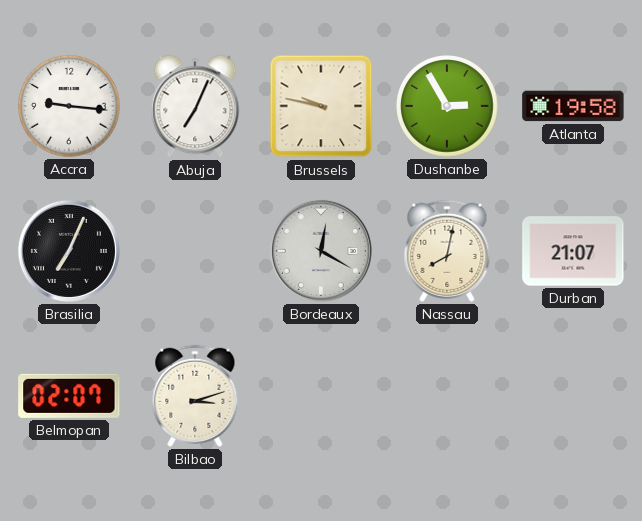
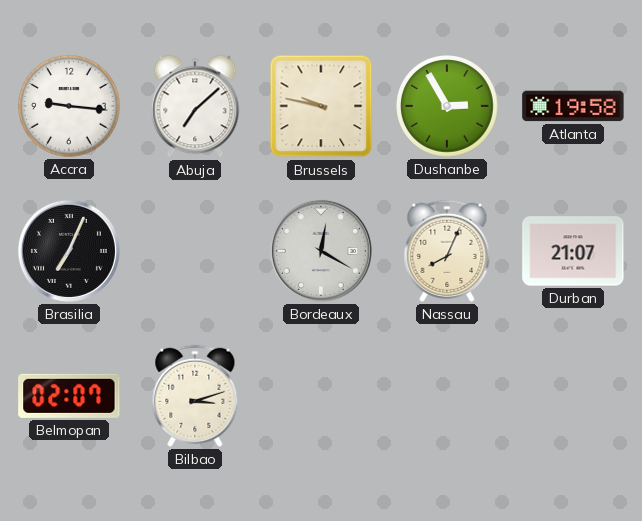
Abuja: 7:04 -> 7:08 (195, 106)
Nassau: 8:02 -> 8:04 (447, 251)
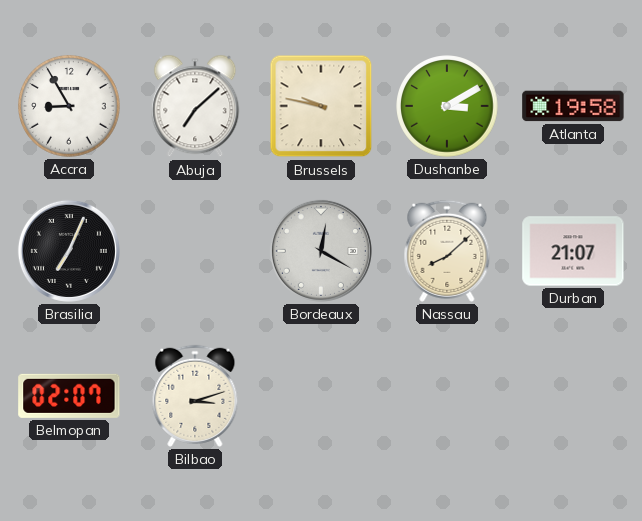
Accra: 9:16 -> 8:55 (69, 106)
Dushanbe: 2:55 -> 3:10 (447, 106)
Nassau: 8:04 -> 8:08 (447, 251)
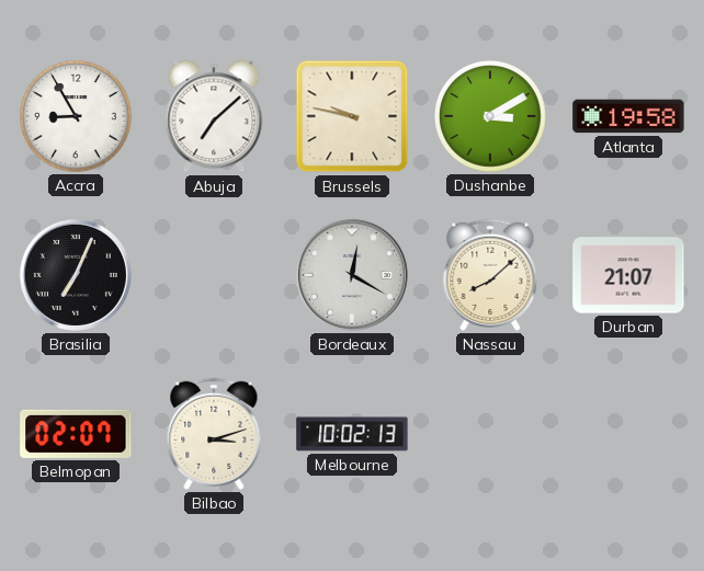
Melbourne: none -> 10:02 (352, 434)
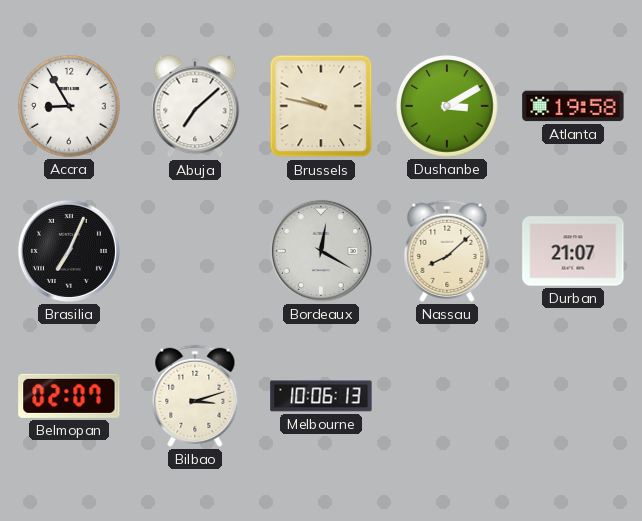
Melbourne: 10:02 -> 10:06 (321, 396)
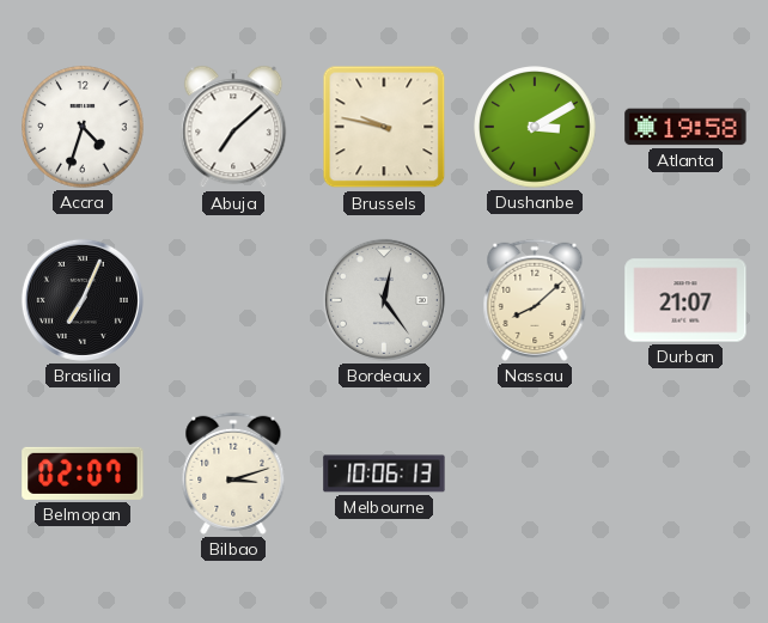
Accra: 8:55 -> 4:33 (83, 127)
Bordeaux: 12:20 -> 12:24 (384, 300)
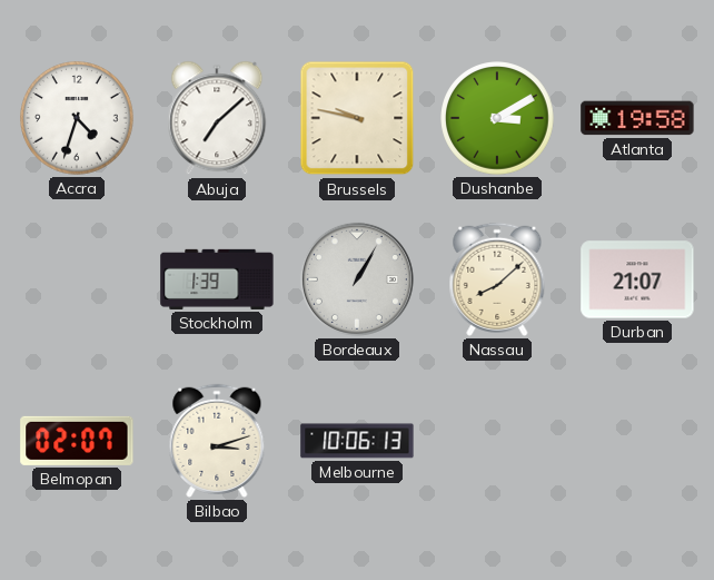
Brasilia: 7:04 -> none (83, 300)
Stockholm: none -> 1:39 (217, 279)
Bordeaux: 12:24 -> 1:05 (357, 279)
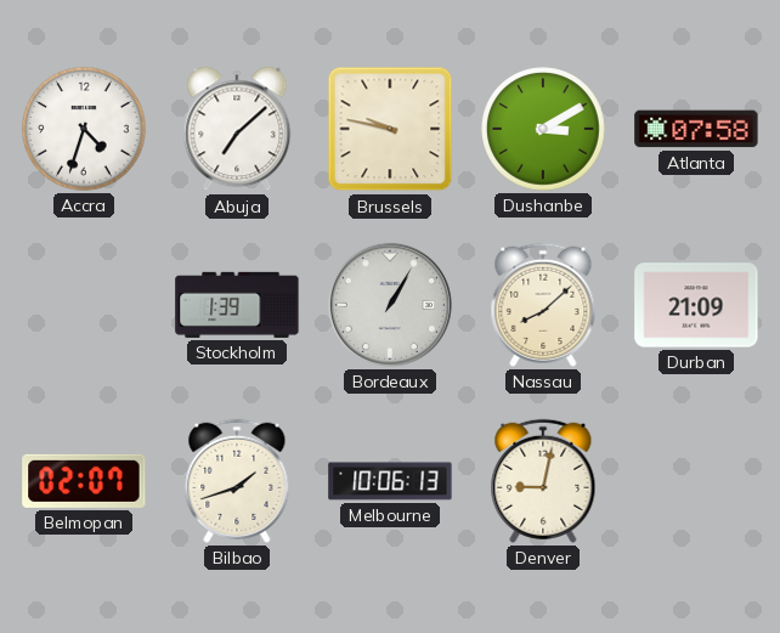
Atlanta: 19:58 -> 07:58 (696, 129)
Durban: 21:07 -> 21:09 (696, 305)
Bilbao: 3:12 -> 1:42 (237, 481)
Denver: none -> 9:02 (543, 481)
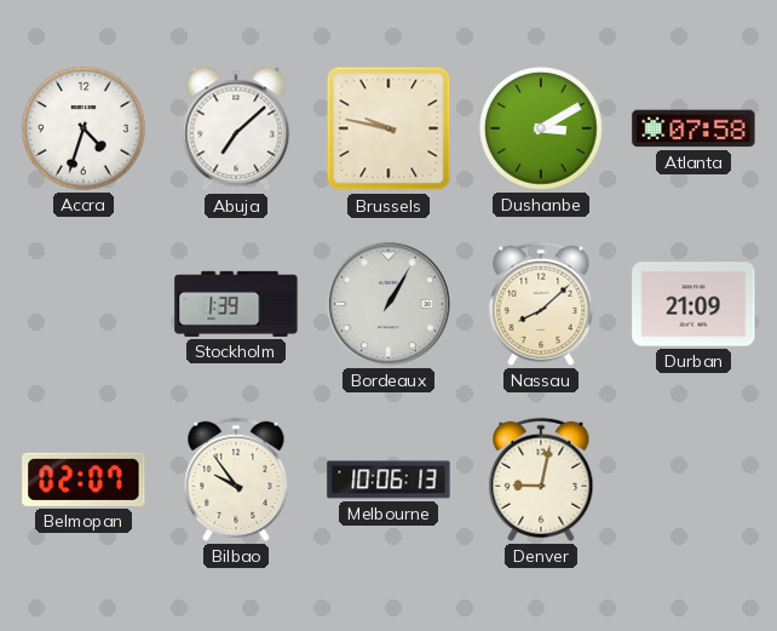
Bilbao: 1:42 -> 9:54 (236, 480)
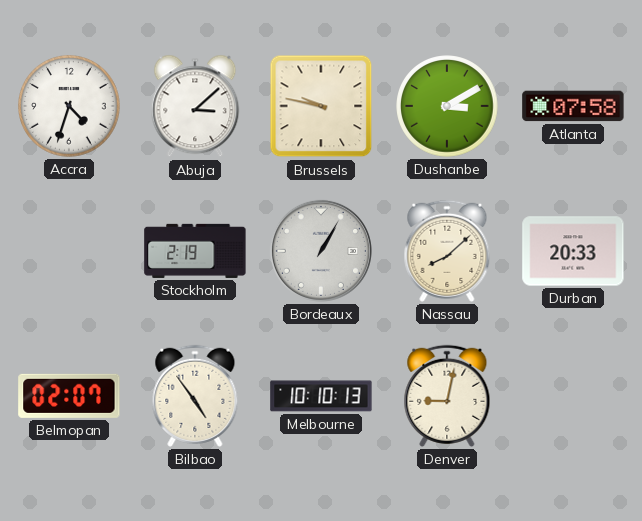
Abuja: 7:08 -> 3:08 (195, 106)
Stockholm: 1:39 -> 2:19 (195, 251)
Durban: 21:09 -> 20:33 (573, 251)
Bilbao: 9:54 -> 4:54 (195, 396)
Melbourne: 10:06 -> 10:10 (321, 396)
